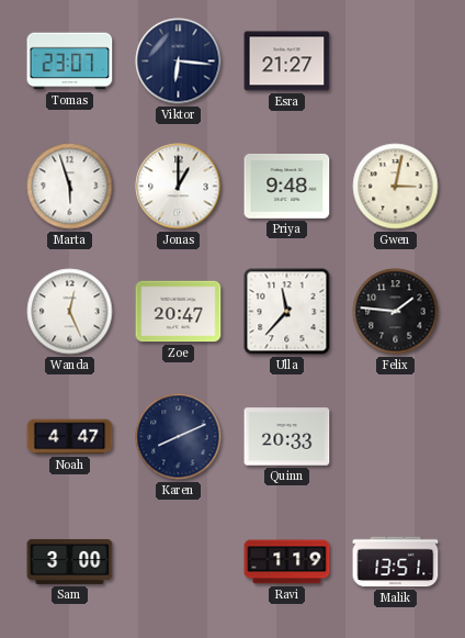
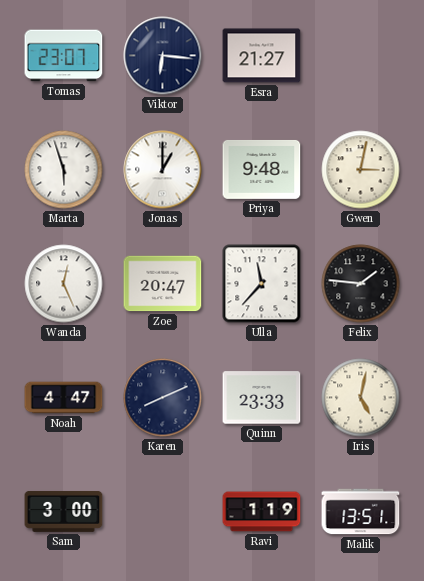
Quinn: 20:33 -> 23:33 (262, 398)
Iris: none -> 5:02 (361, 398)
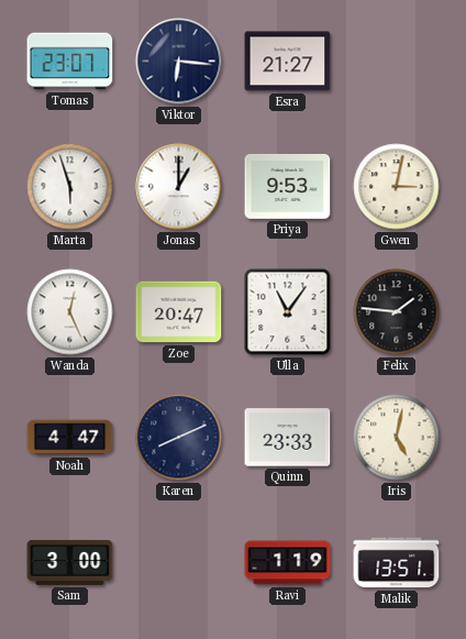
Priya: 9:48 -> 9:53 (288, 186)
Ulla: 11:37 -> 11:06 (288, 312)
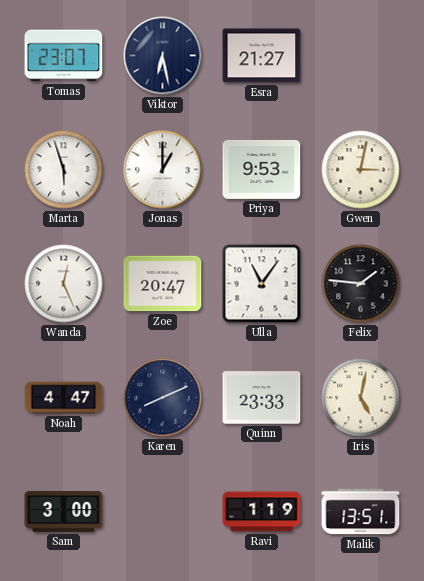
Viktor: 6:16 -> 6:28 (163, 56)
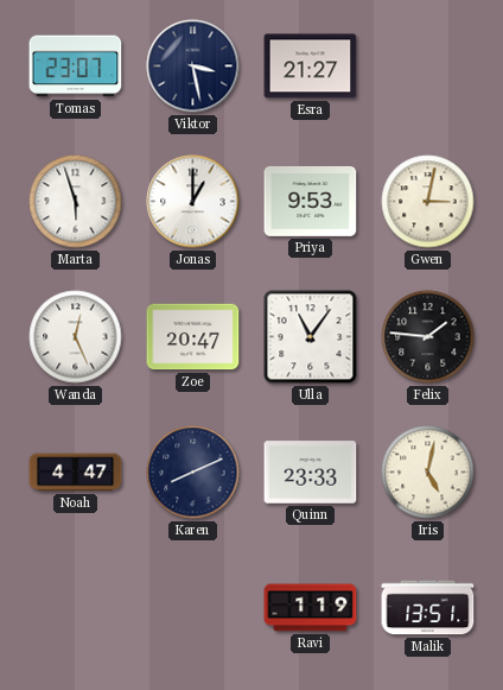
Viktor: 6:28 -> 3:28 (193, 67)
Sam: 3:00 -> none (64, 511)
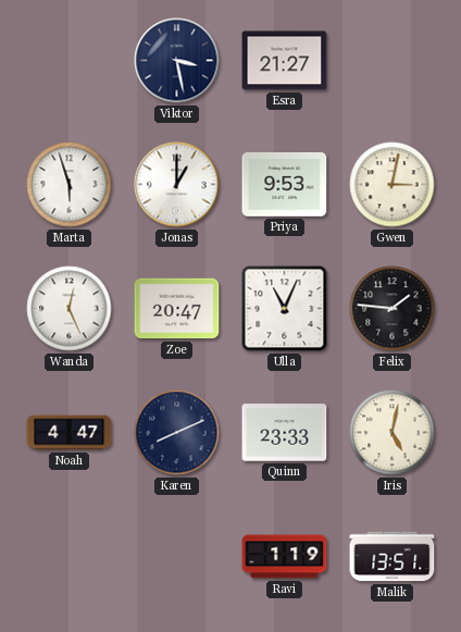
Tomas: 23:07 -> none (76, 67)
Ulla: 11:06 -> 11:04 (285, 309)
